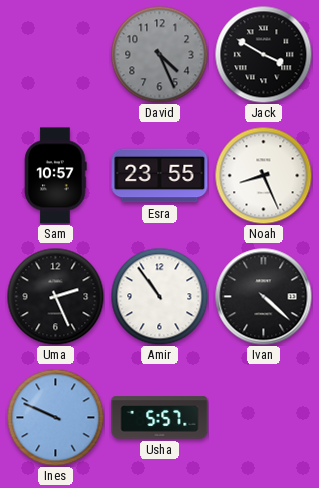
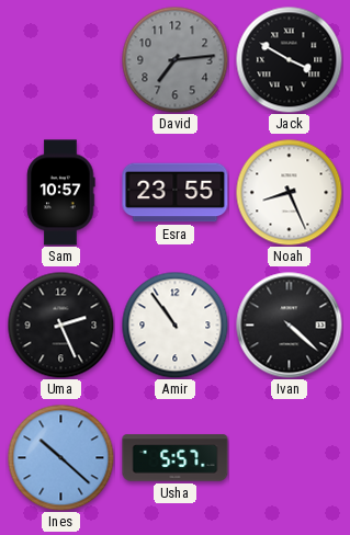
David: 4:26 -> 7:14 (174, 59)
Ines: 9:49 -> 10:22 (60, 457)
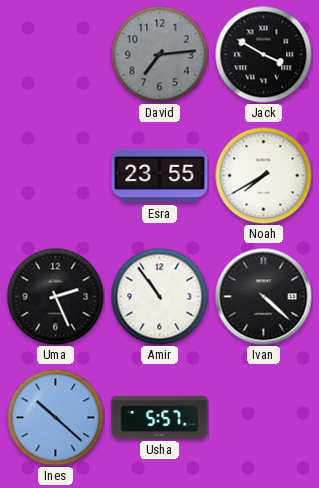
Sam: 10:57 -> none (61, 193)
Noah: 8:26 -> 7:40 (263, 175)
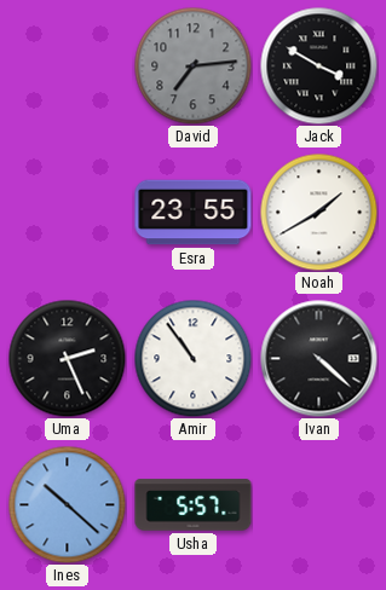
Noah: 7:40 -> 1:40 (318, 212)
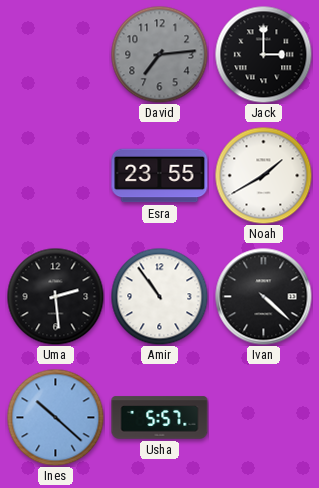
Jack: 3:50 -> 3:00 (263, 54)
Uma: 2:26 -> 2:29 (55, 296)
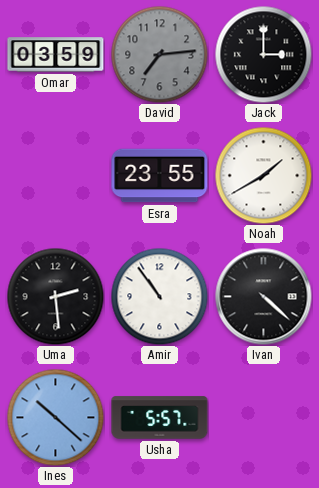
Omar: none -> 03:59 (56, 55)
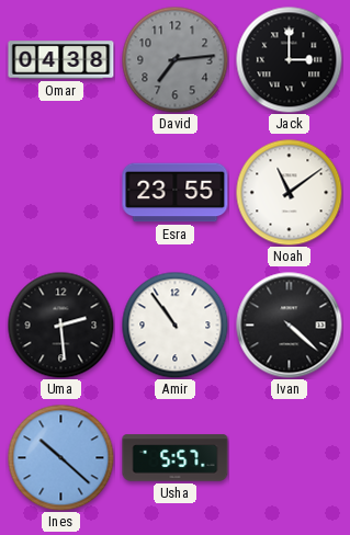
Omar: 03:59 -> 04:38 (61, 60)
Noah: 1:40 -> 11:09 (289, 192)
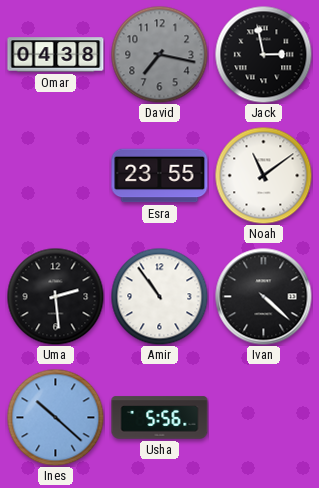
David: 7:14 -> 7:17 (159, 54)
Jack: 3:00 -> 2:58 (263, 54)
Usha: 5:57 -> 5:56 (160, 418)
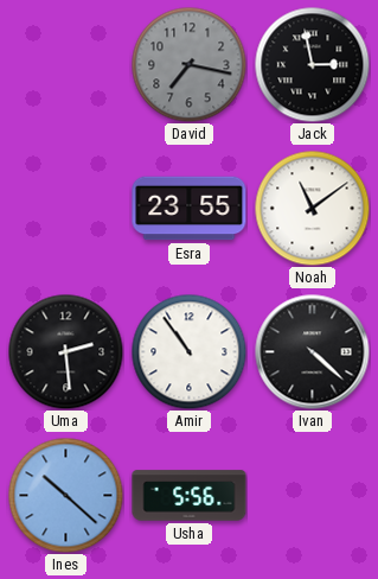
Omar: 04:38 -> none (56, 55)
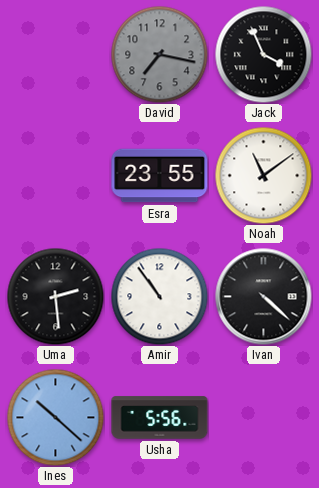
Jack: 2:58 -> 3:56 (263, 54)
